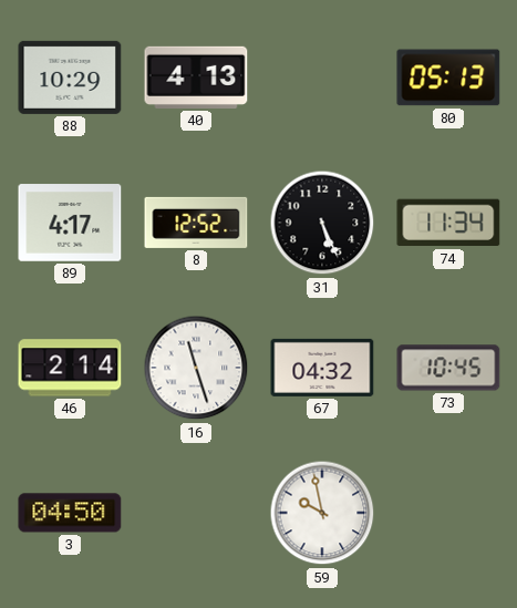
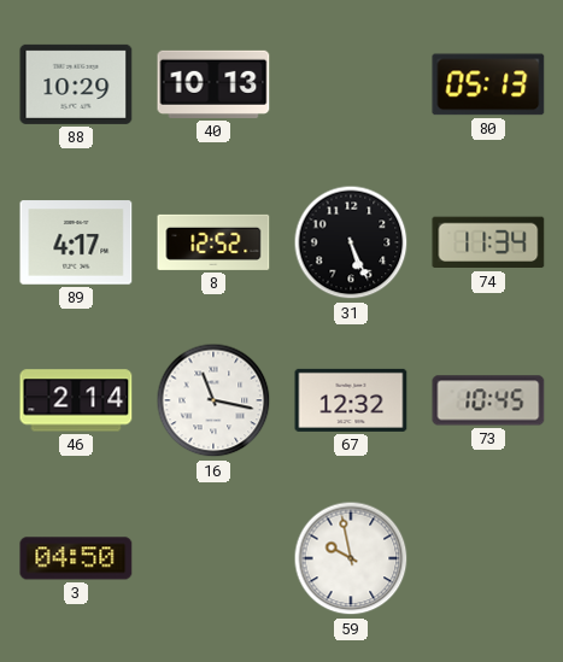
40: 4:13 -> 10:13 (213, 84)
16: 11:27 -> 11:17 (213, 400)
67: 04:32 -> 12:32 (351, 400)
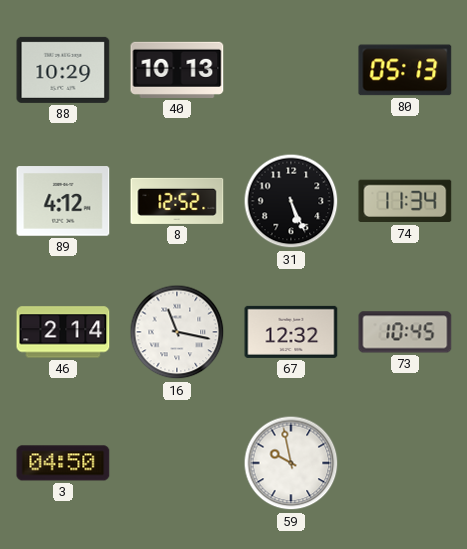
89: 4:17 -> 4:12 (63, 201)
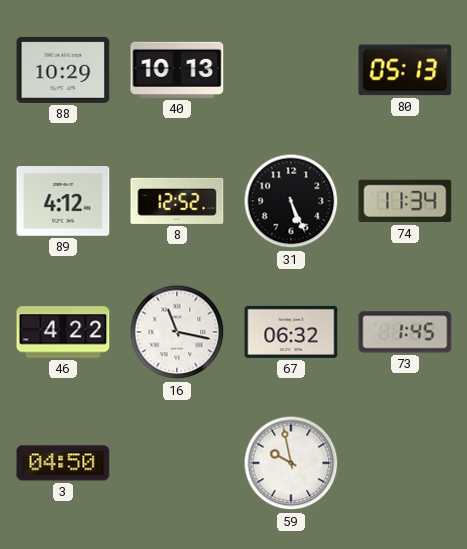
46: 2:14 -> 4:22 (63, 332)
67: 12:32 -> 06:32 (291, 332)
73: 10:45 -> 1:45 (405, 332)
